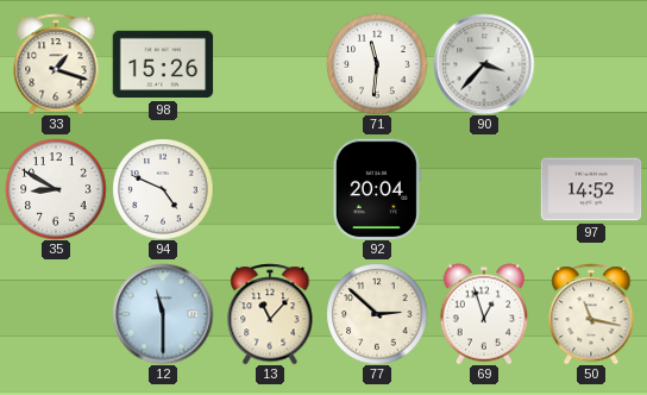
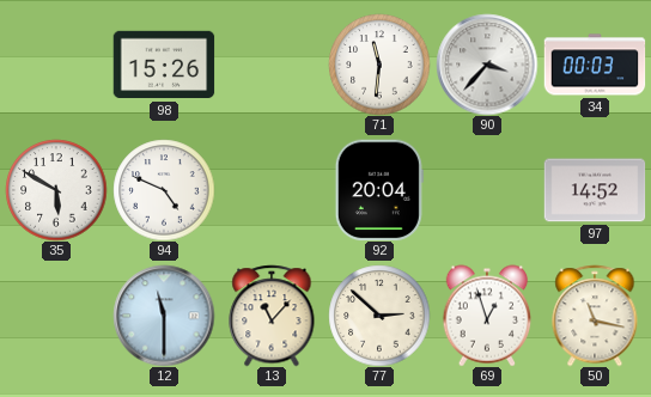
33: 1:18 -> none (56, 64)
34: none -> 00:03 (595, 65)
35: 8:50 -> 5:50 (56, 190)
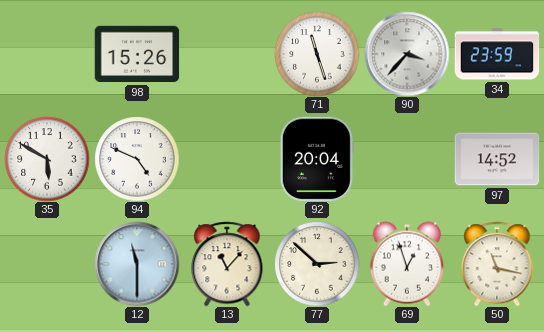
71: 11:31 -> 11:27 (317, 54)
34: 00:03 -> 23:59 (497, 54)
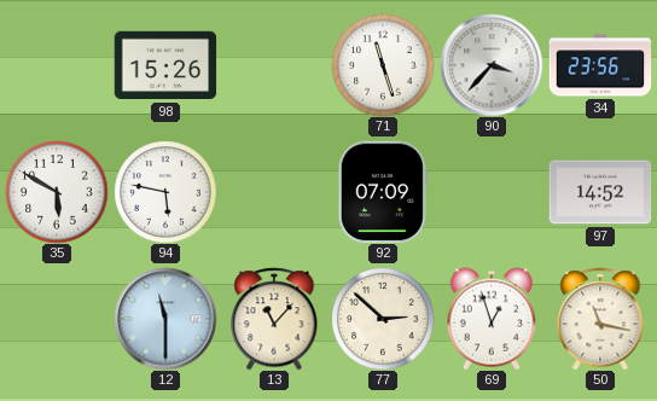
34: 23:59 -> 23:56 (600, 65)
94: 4:49 -> 5:47 (165, 192)
92: 20:04 -> 07:09 (383, 192)
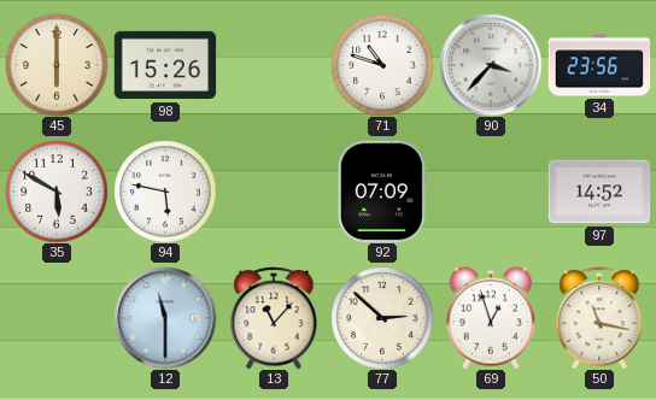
45: none -> 6:00 (57, 65)
71: 11:27 -> 10:48 (382, 65)
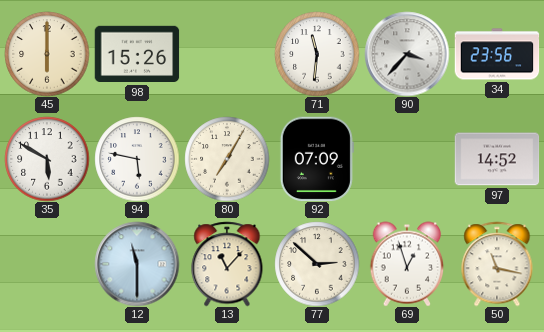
71: 10:48 -> 11:31 (317, 54)
80: none -> 7:05 (227, 159)
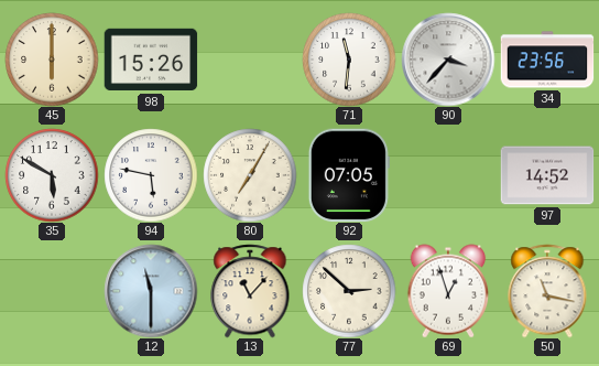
92: 07:09 -> 07:05 (349, 175)
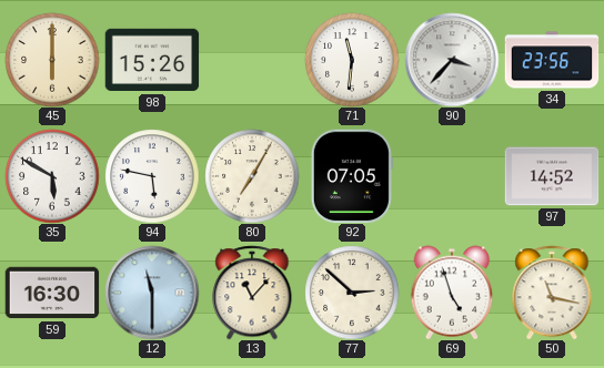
59: none -> 16:30 (52, 293)
69: 12:57 -> 4:57 (452, 293)
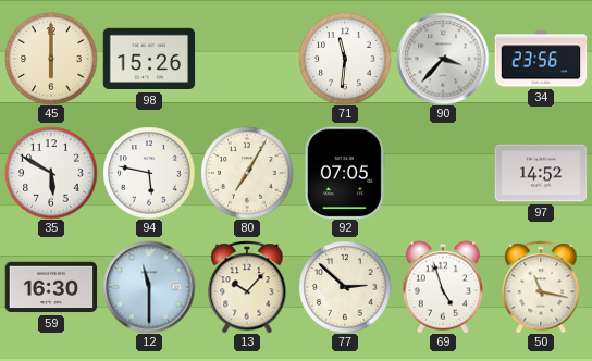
13: 11:07 -> 10:07 (247, 287)
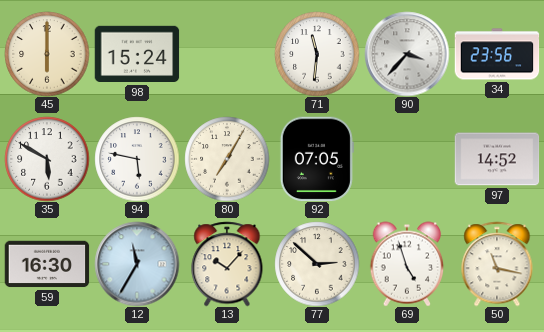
98: 15:26 -> 15:24 (137, 54)
12: 11:30 -> 11:35 (137, 264)
